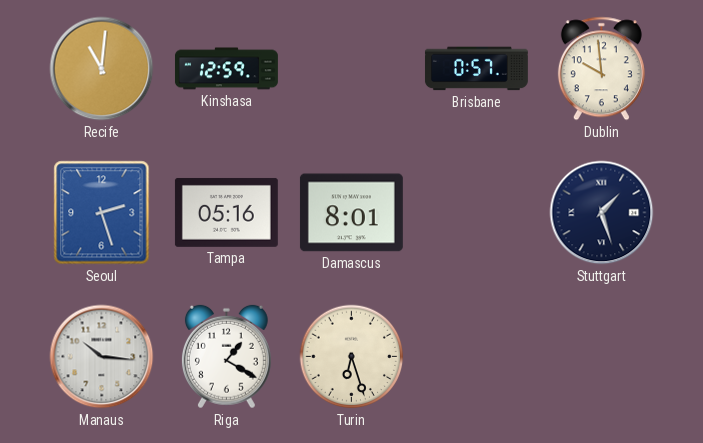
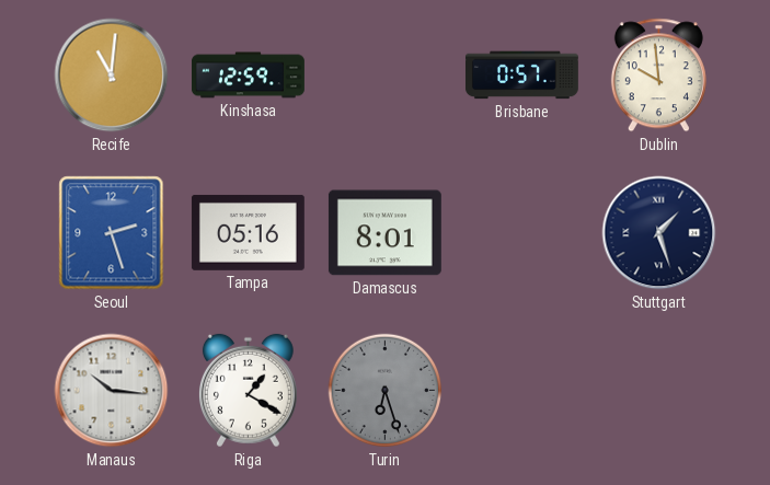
Turin dial: cream -> grey (386, 391)
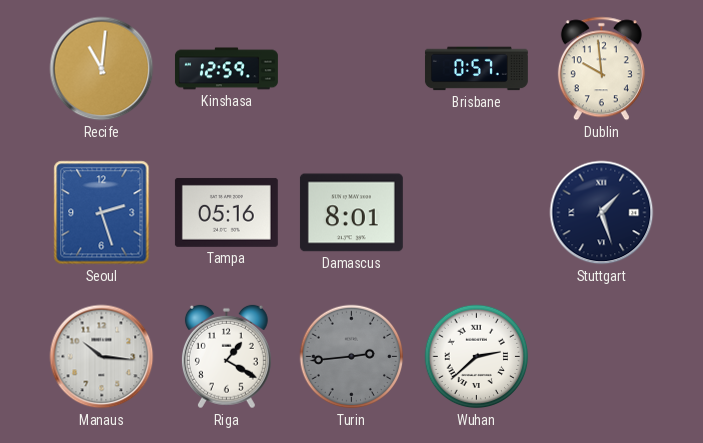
Turin: 6:27 -> 2:44 (352, 357)
Wuhan: none -> 2:38 (477, 357)
